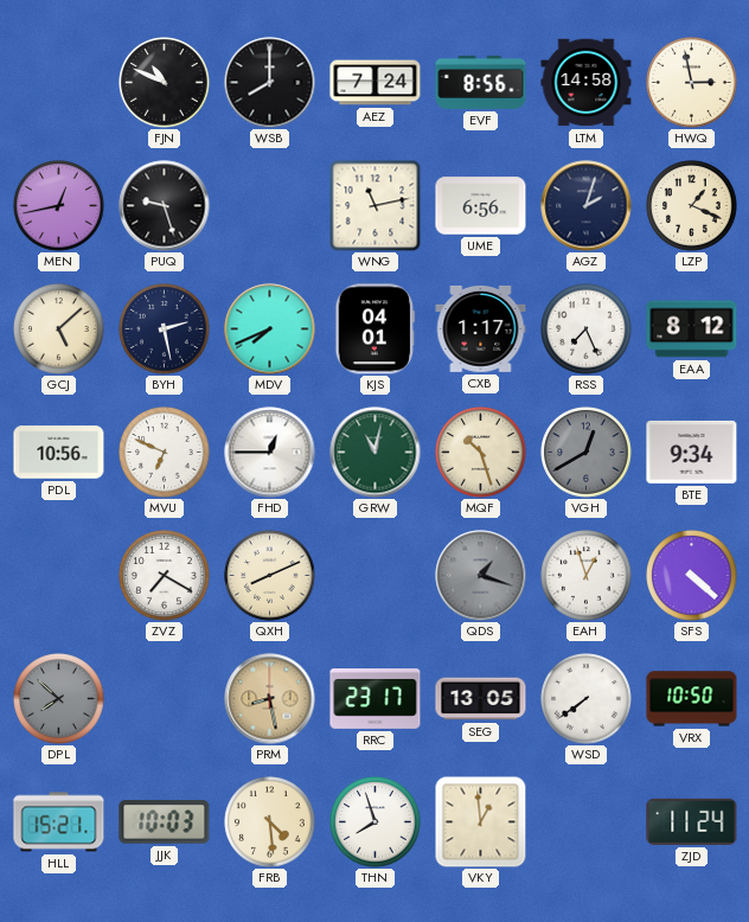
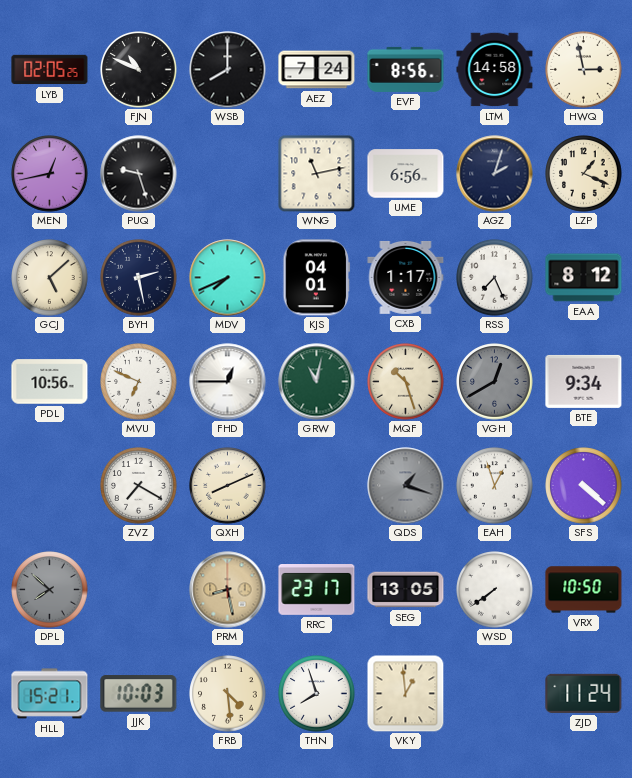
LYB: none -> 02:05 (50, 70)
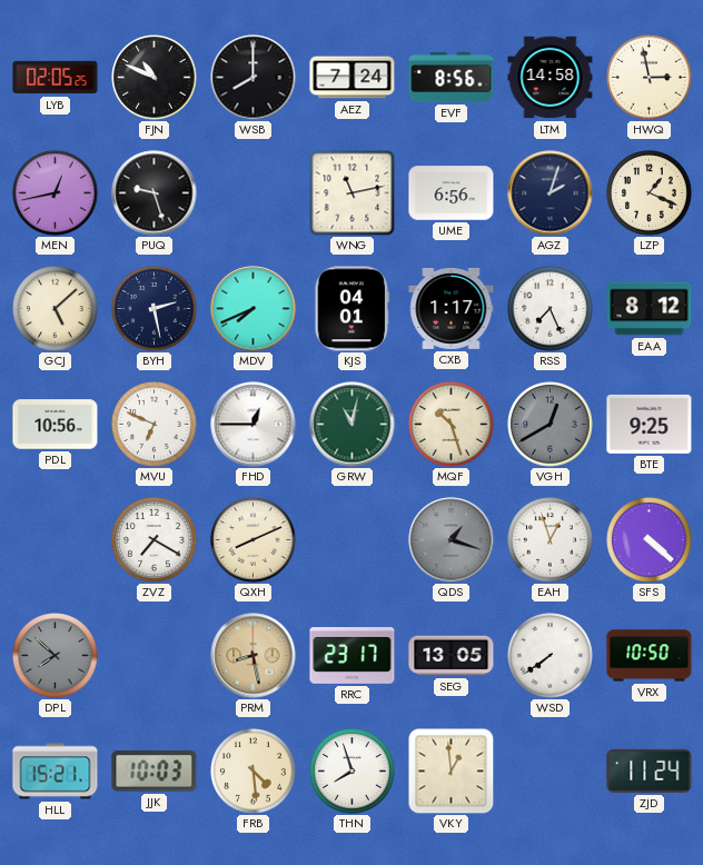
BTE: 9:34 -> 9:25 (650, 424)
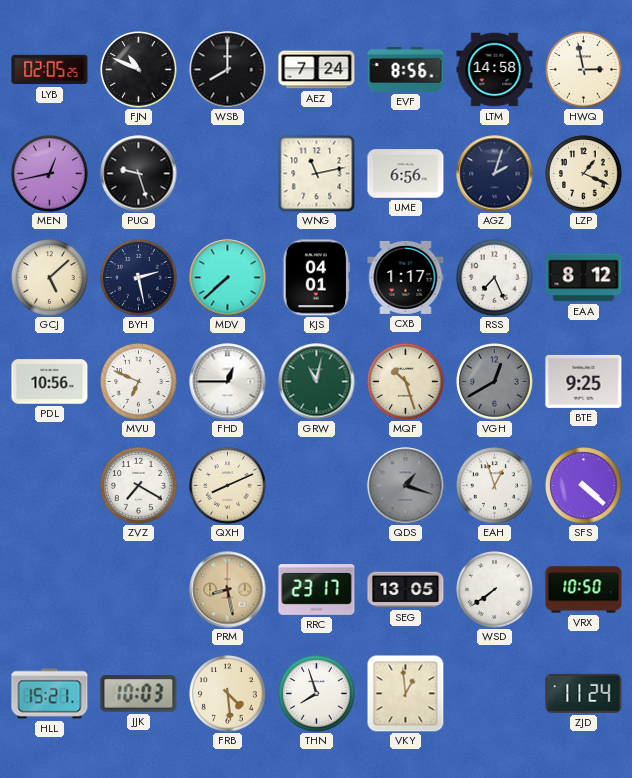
MDV: 7:41 -> 7:38 (228, 278)
DPL: 7:52 -> none (56, 656)
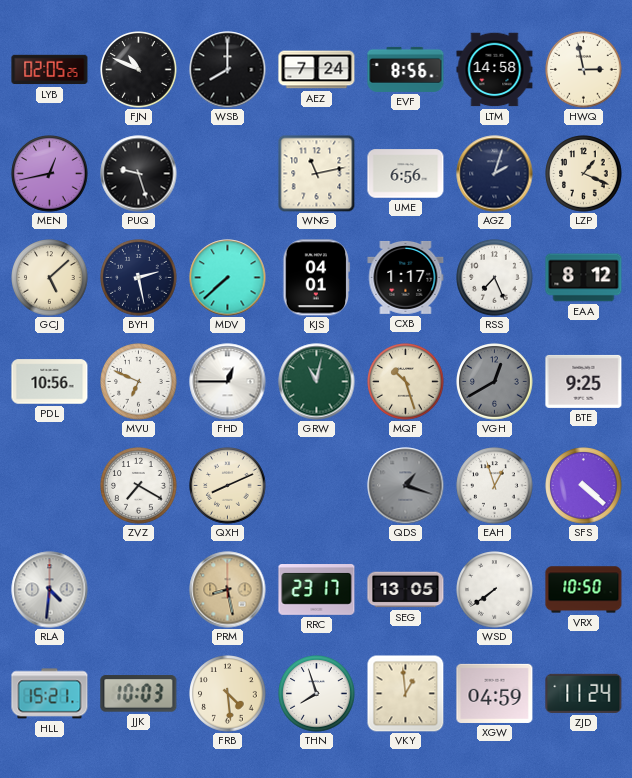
RLA: none -> 4:31 (50, 590)
XGW: none -> 04:59 (495, 693)
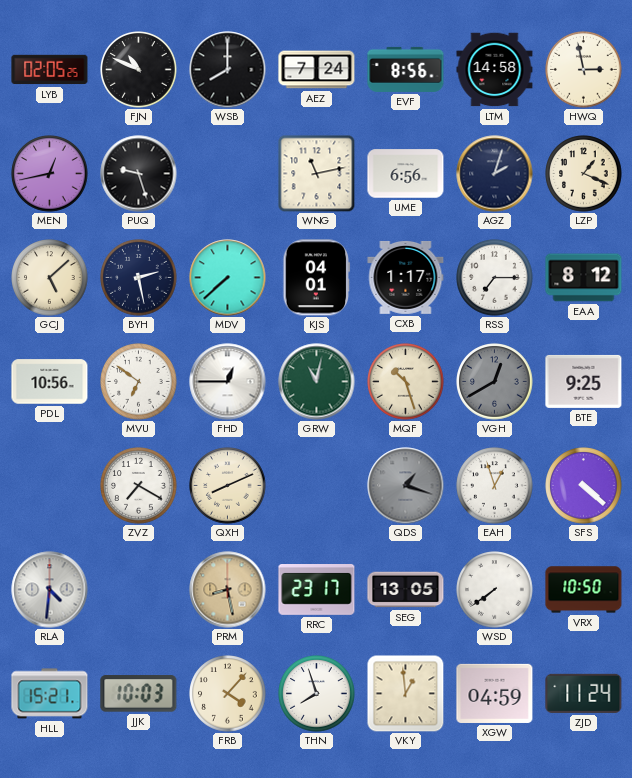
RSS: 7:26 -> 7:15 (495, 278)
MVU: 6:49 -> 6:51 (139, 382)
FRB: 4:29 -> 4:07 (228, 694)
